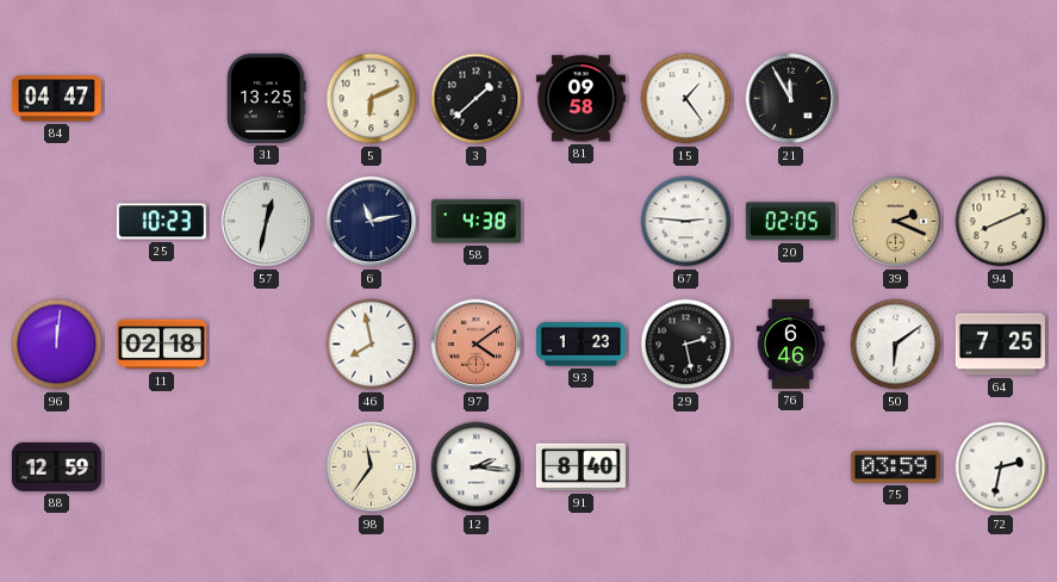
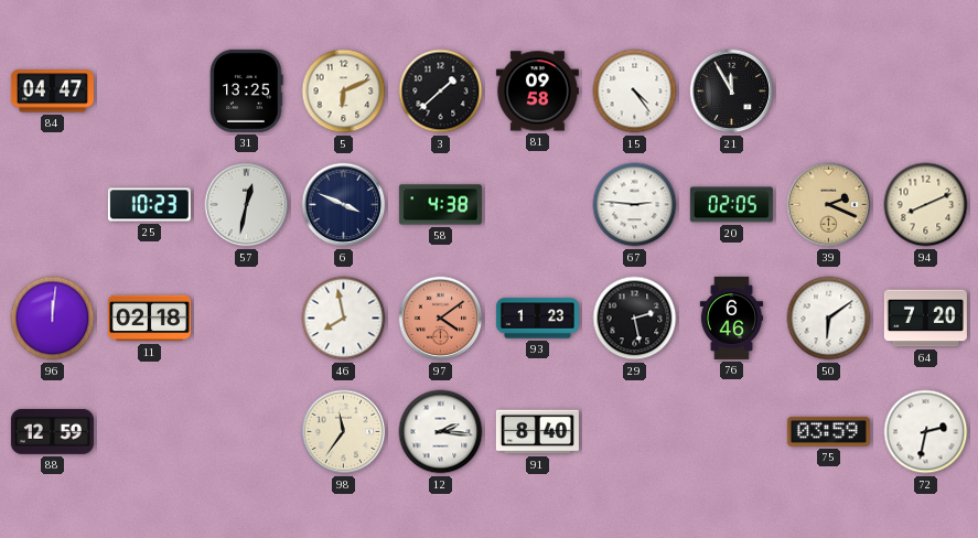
15: 1:24 -> 4:24 (635, 92)
6: 11:13 -> 3:49 (344, 205)
64: 7:25 -> 7:20 (925, 319)
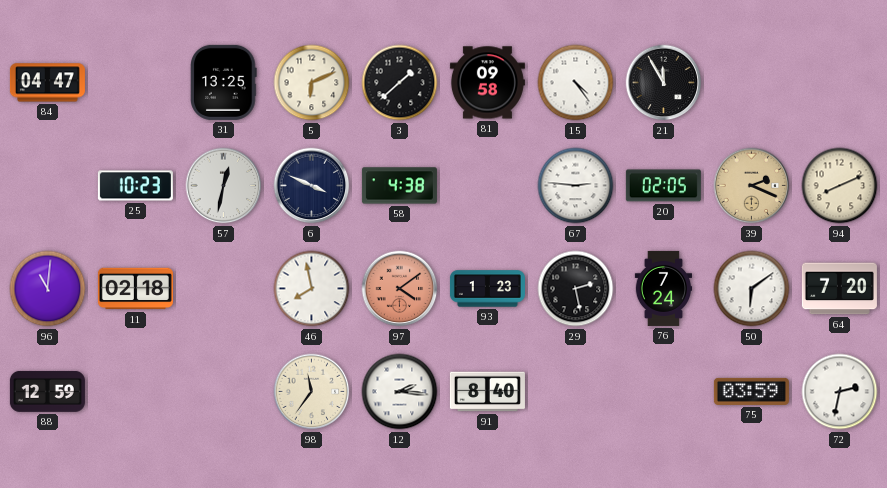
96: 12:01 -> 11:01 (48, 289)
76: 6:46 -> 7:24 (663, 288)
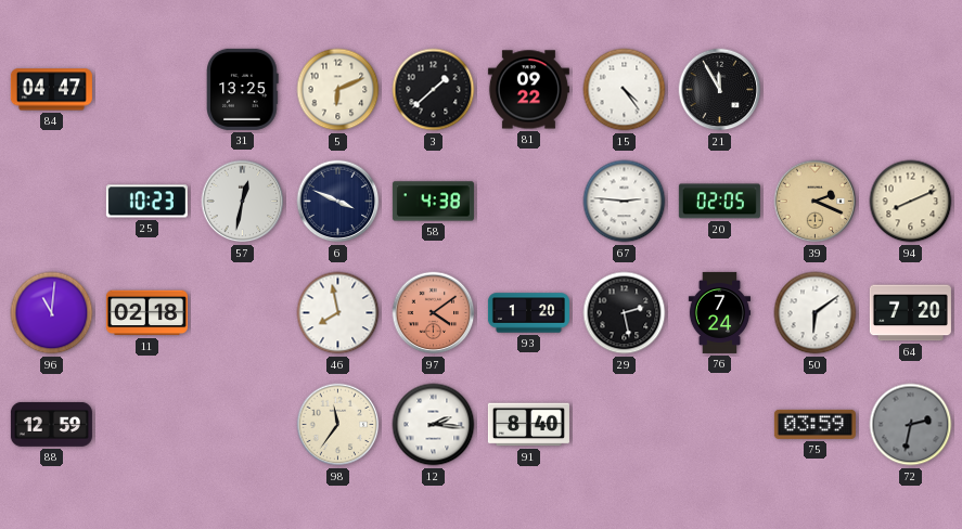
81: 09:58 -> 09:22 (528, 90)
93: 1:23 -> 1:20 (528, 313)
72 dial: white -> grey (911, 425)
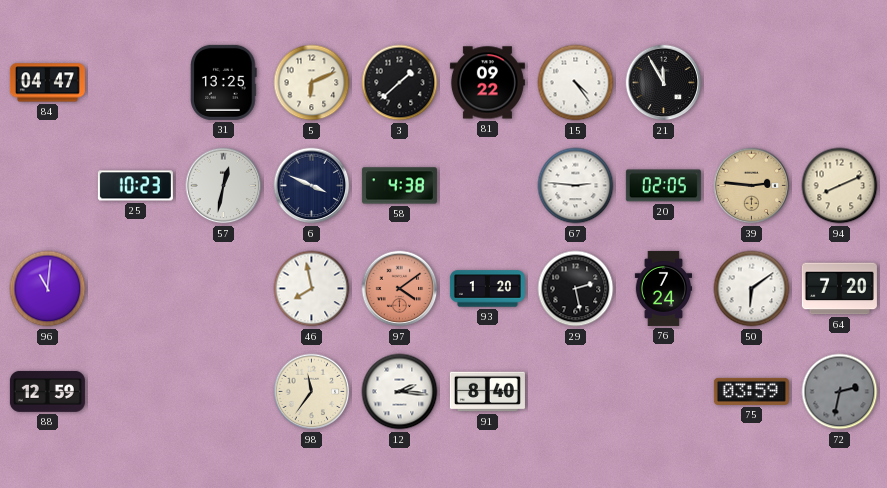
39: 2:19 -> 2:46 (752, 186)
11: 02:18 -> none (146, 313)
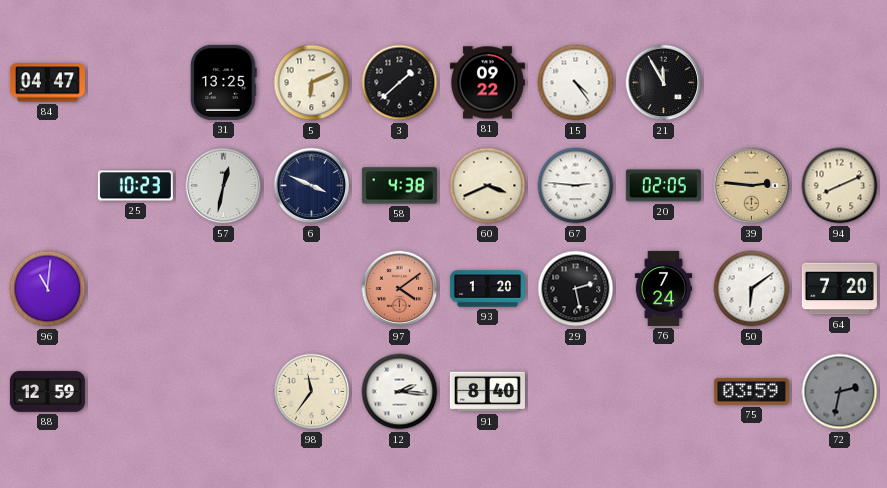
60: none -> 3:41 (488, 186)
46: 7:58 -> none (312, 289)
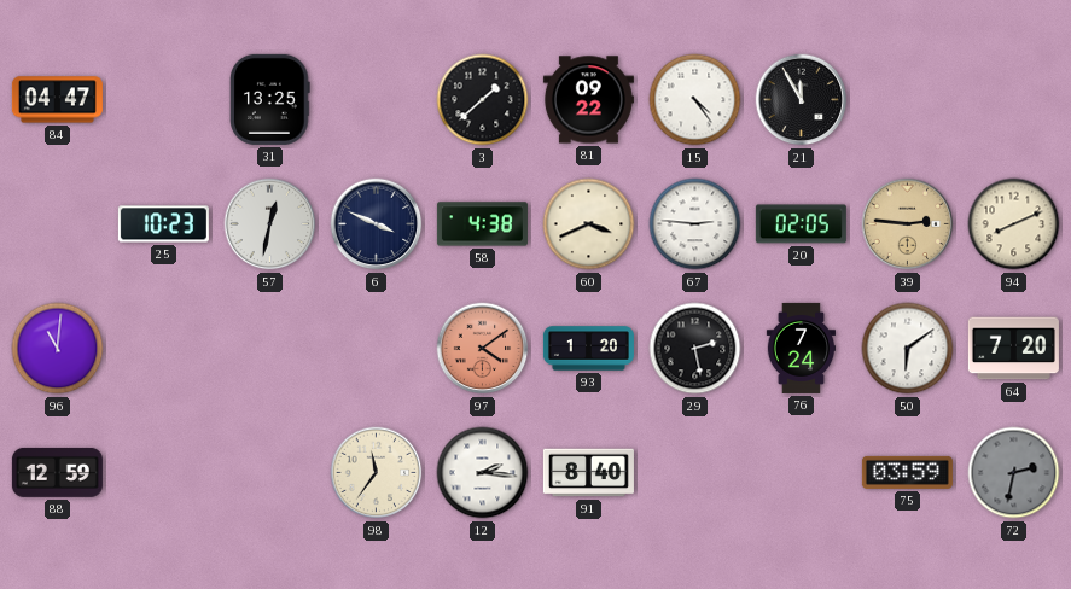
5: 6:11 -> none (312, 83)
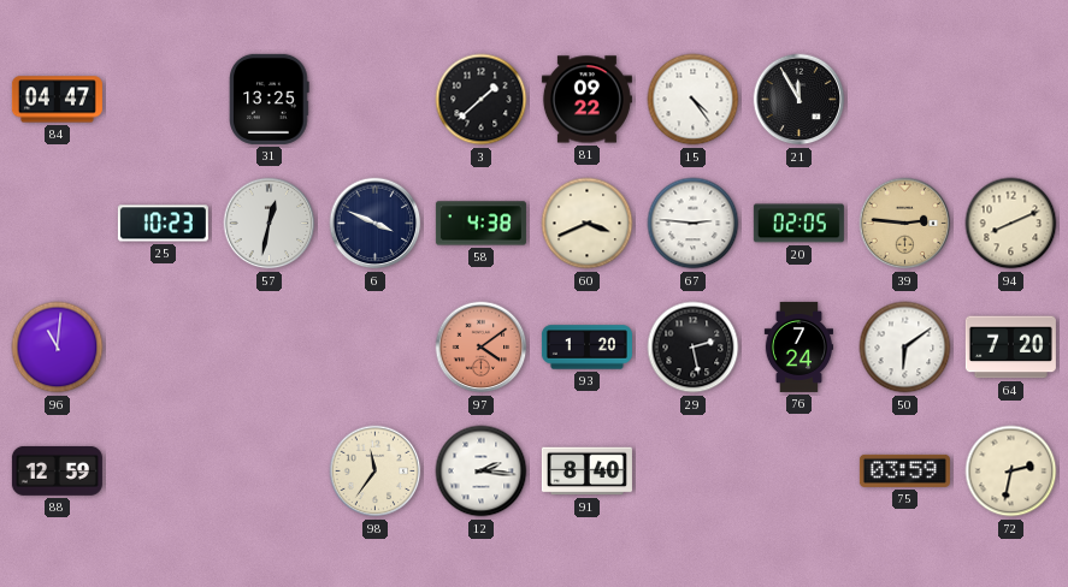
72 dial: grey -> cream (1011, 472)
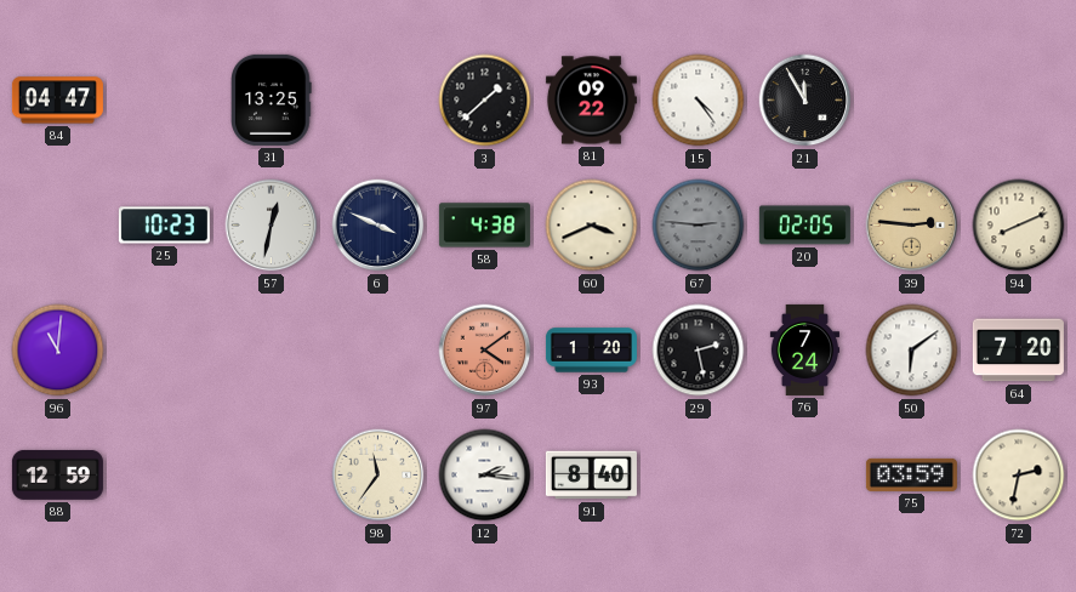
67 dial: white -> grey (699, 226)
